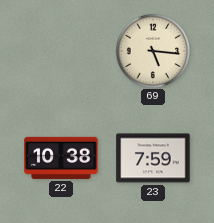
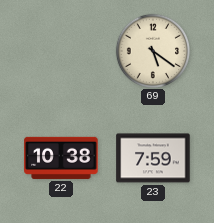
69: 5:16 -> 5:21 (152, 50)
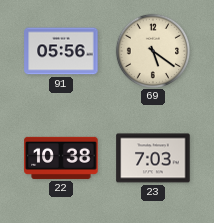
91: none -> 05:56 (61, 51)
23: 7:59 -> 7:03 (153, 158)
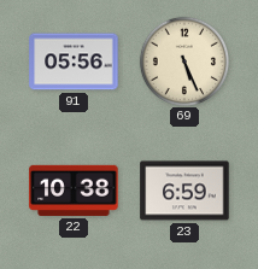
69: 5:21 -> 5:26 (183, 60)
23: 7:03 -> 6:59 (184, 191)
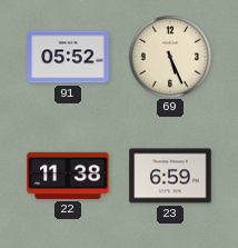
91: 05:56 -> 05:52 (68, 57)
22: 10:38 -> 11:38 (68, 176)
